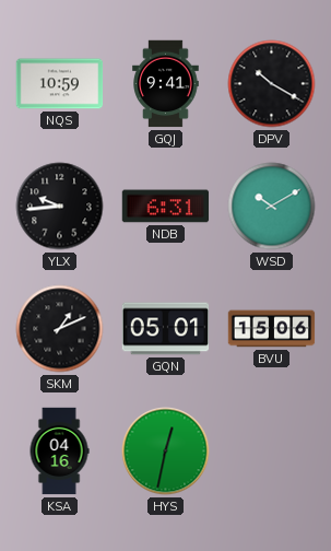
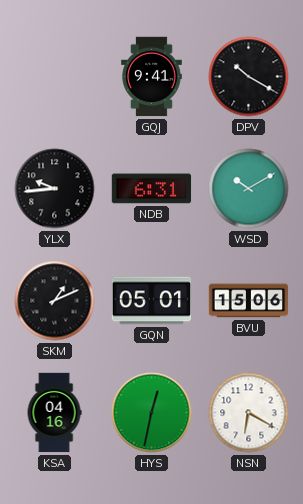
NQS: 10:59 -> none (60, 84)
NSN: none -> 6:20 (249, 413)
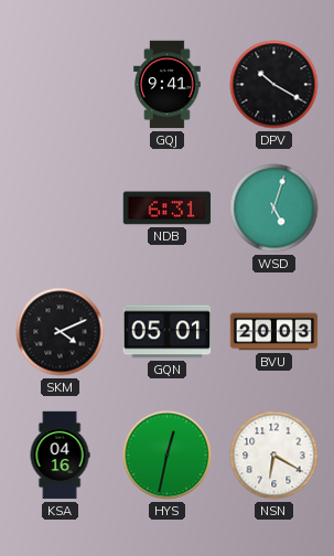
YLX: 9:44 -> none (55, 189)
WSD: 10:10 -> 5:03 (274, 209)
SKM: 1:11 -> 4:11 (61, 332)
BVU: 15:06 -> 20:03 (274, 332)
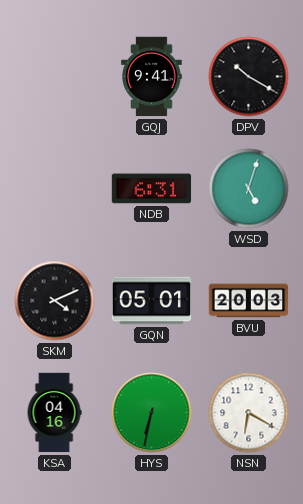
HYS: 12:32 -> 6:32 (152, 413)
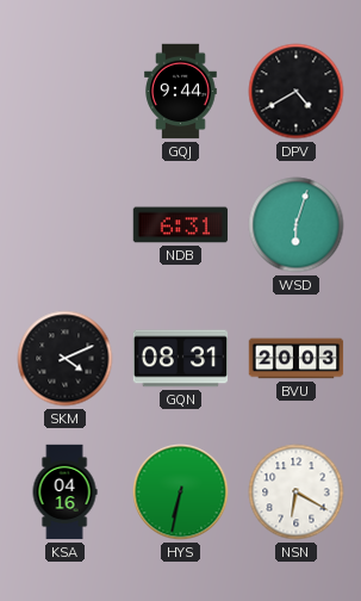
GQJ: 9:41 -> 9:44 (181, 92)
DPV: 10:20 -> 4:40 (297, 92)
WSD: 5:03 -> 6:03 (297, 225)
GQN: 05:01 -> 08:31 (181, 359)
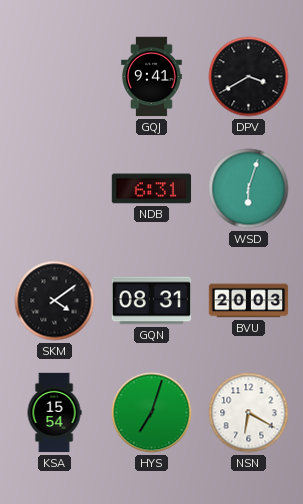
GQJ: 9:44 -> 9:41 (152, 77)
DPV: 4:40 -> 3:40 (249, 77)
SKM: 4:11 -> 4:09 (55, 301)
KSA: 04:16 -> 15:54 (54, 413)
HYS: 6:32 -> 7:03 (152, 413)
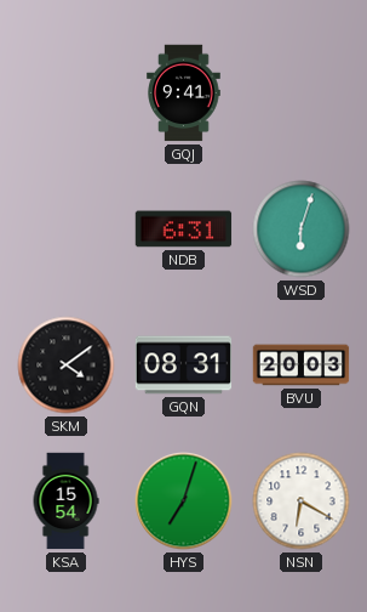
DPV: 3:40 -> none (249, 77)
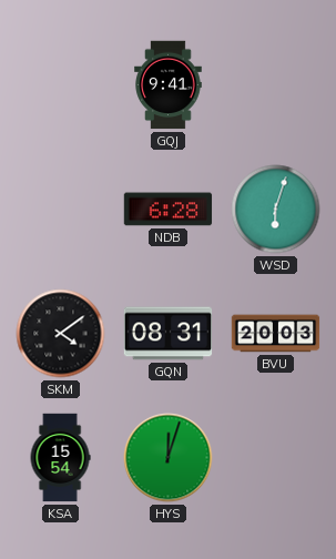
NDB: 6:31 -> 6:28 (169, 210)
HYS: 7:03 -> 12:03 (169, 458)
NSN: 6:20 -> none (302, 501)
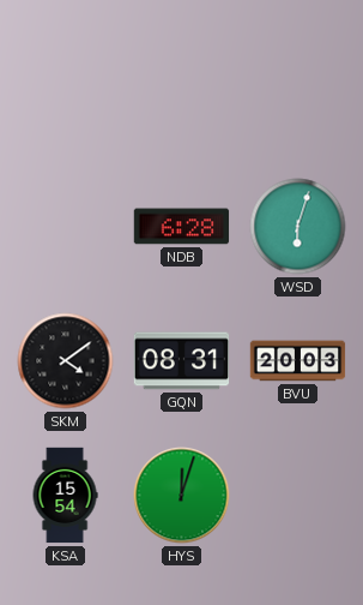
GQJ: 9:41 -> none (169, 85)
